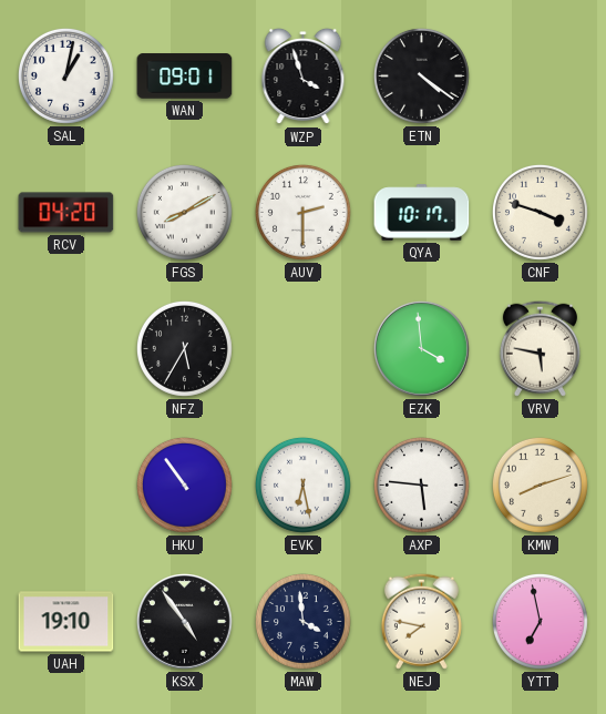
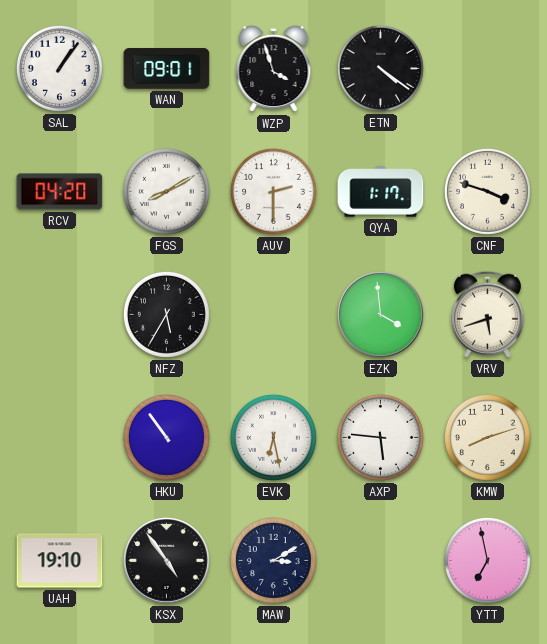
SAL: 1:02 -> 1:06 (59, 68)
QYA: 10:17 -> 1:17 (381, 192)
VRV: 5:47 -> 5:42 (487, 314)
MAW: 3:59 -> 3:10 (273, 560)
NEJ: 7:47 -> none (421, 621)
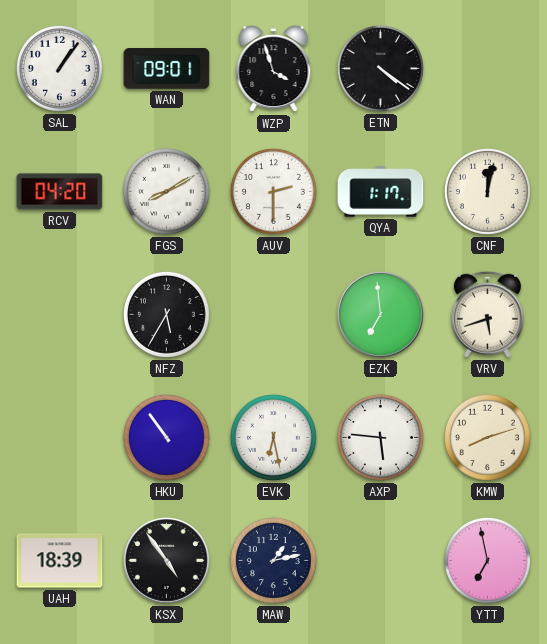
CNF: 3:48 -> 12:02 (487, 191)
EZK: 3:59 -> 6:59 (381, 315)
UAH: 19:10 -> 18:39 (60, 561)
MAW: 3:10 -> 1:13 (273, 560)
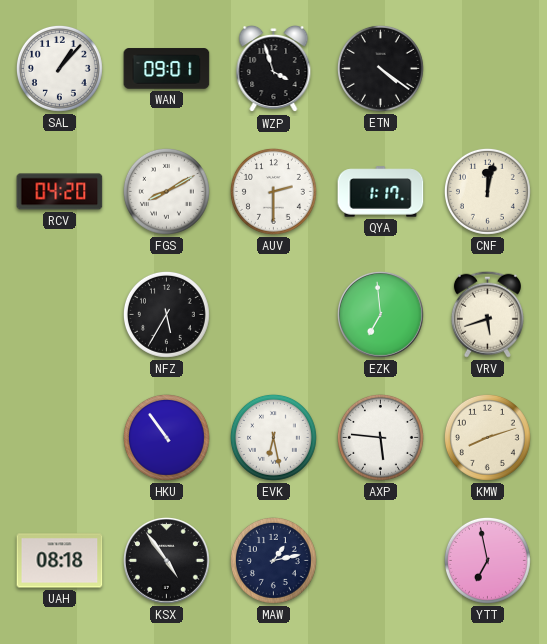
SAL: 1:06 -> 1:07 (59, 68)
UAH: 18:39 -> 08:18 (60, 561)
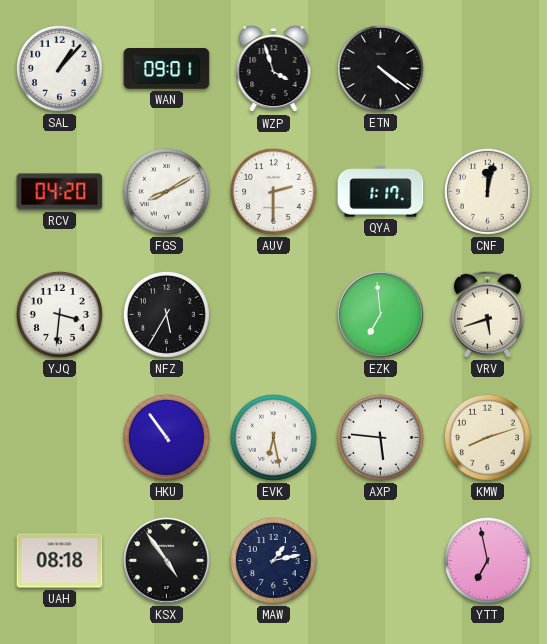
YJQ: none -> 3:31 (59, 314)
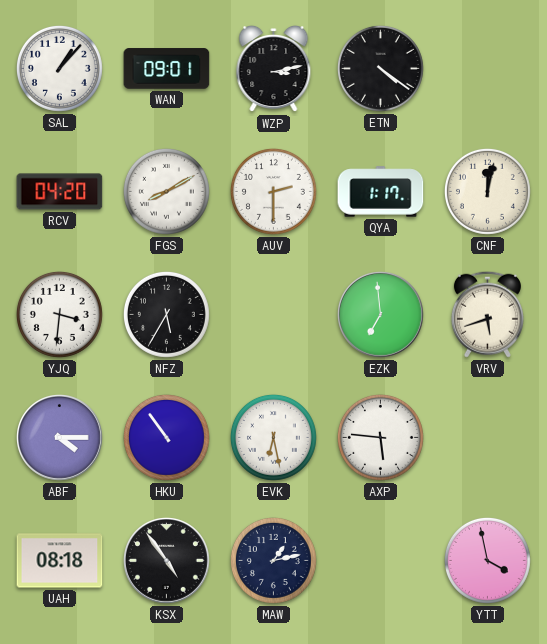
WZP: 3:57 -> 3:13 (274, 69)
ABF: none -> 4:15 (60, 438)
KMW: 8:12 -> none (487, 437)
YTT: 6:58 -> 3:58 (487, 560)
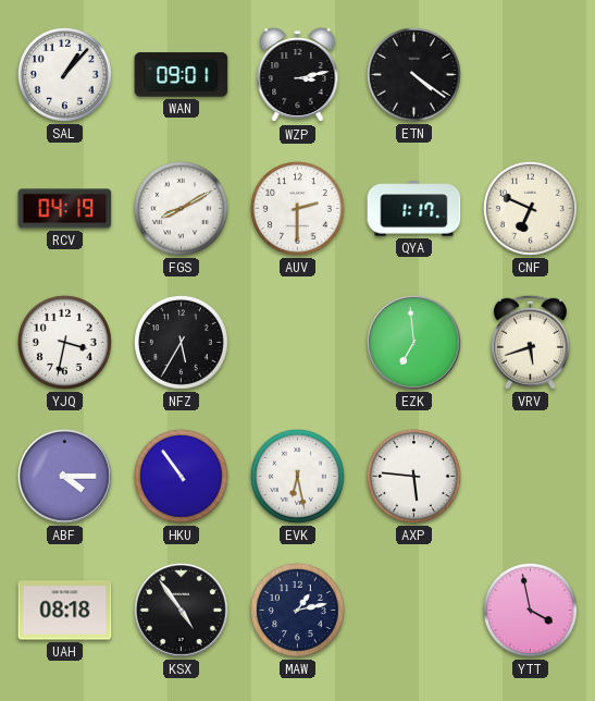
RCV: 04:20 -> 04:19 (65, 209)
CNF: 12:02 -> 6:49 (530, 208)
YJQ: 3:31 -> 3:32 (64, 342)
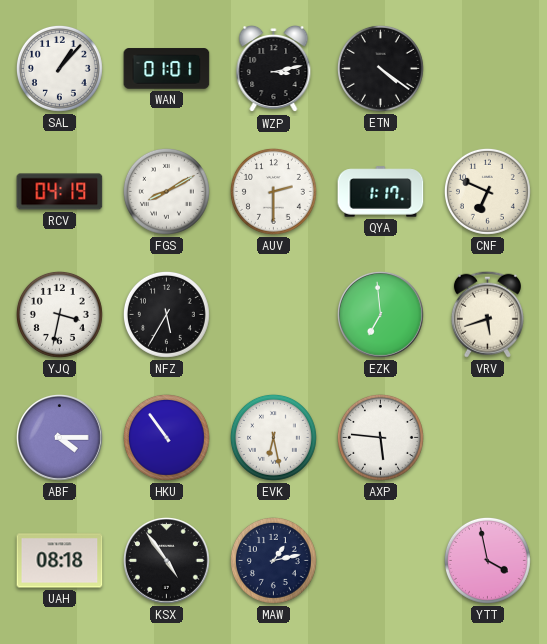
WAN: 09:01 -> 01:01 (167, 69)
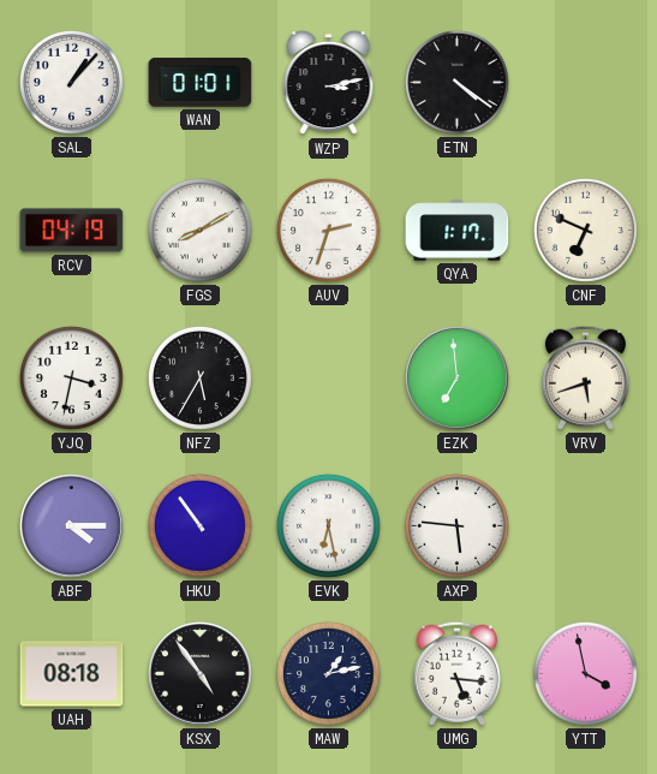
AUV: 2:30 -> 2:33 (328, 230)
UMG: none -> 5:16 (456, 673)
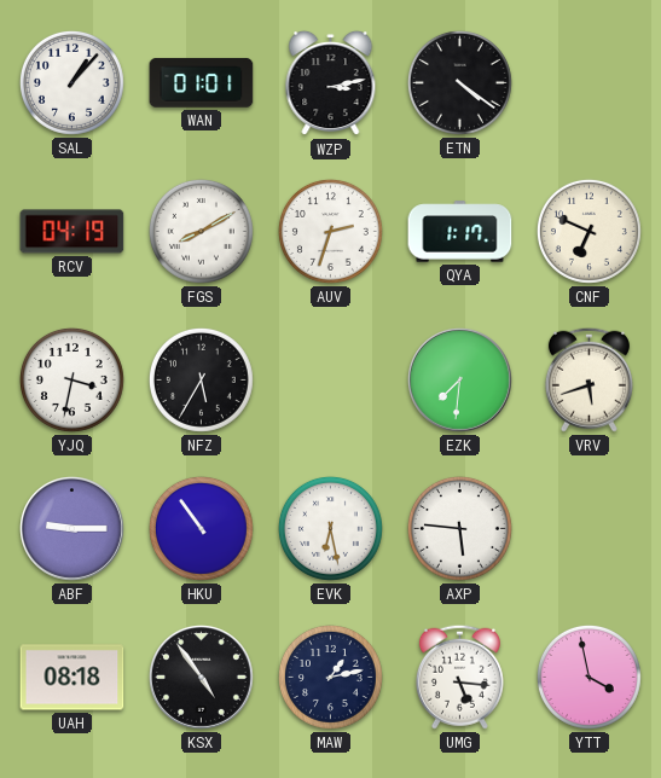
EZK: 6:59 -> 7:31 (460, 381)
ABF: 4:15 -> 9:15 (73, 529)
